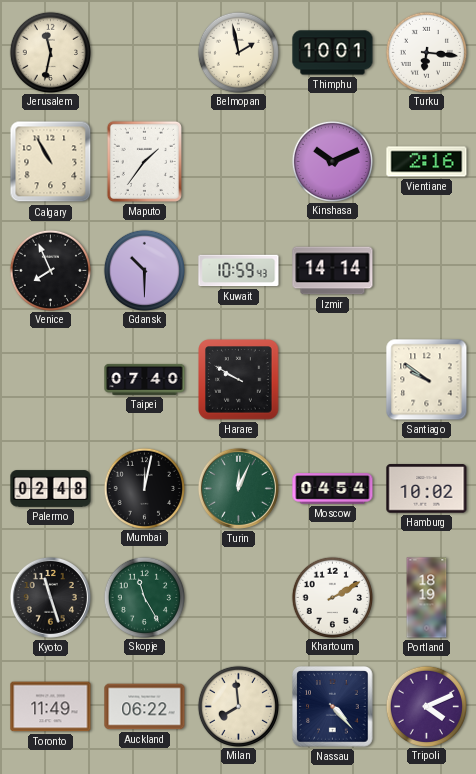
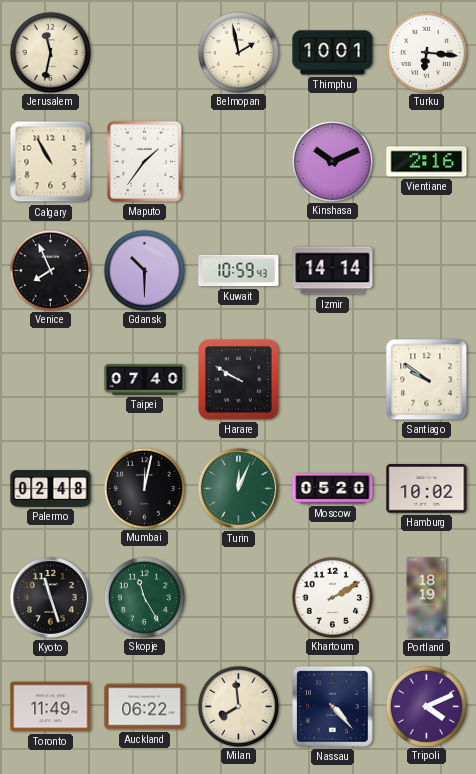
Moscow: 04:54 -> 05:20 (333, 489)
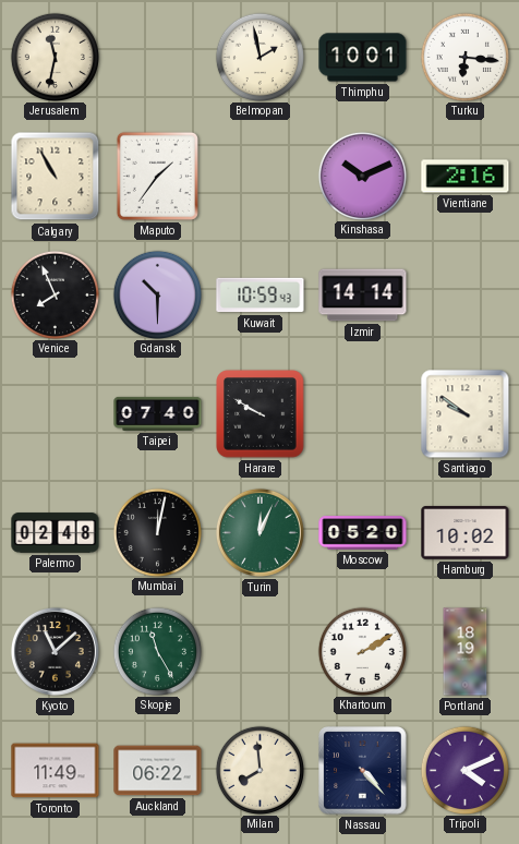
Kyoto: 11:27 -> 11:08 (55, 651)
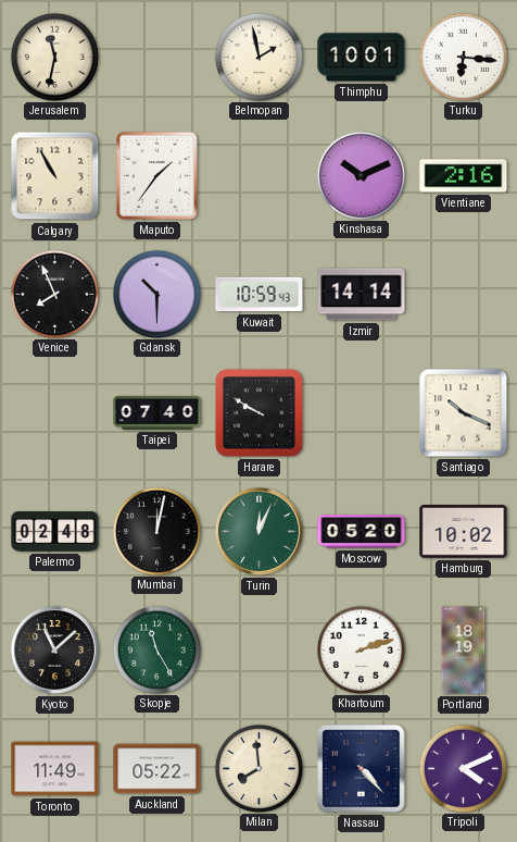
Santiago: 9:51 -> 10:19 (464, 413)
Khartoum: 2:10 -> 2:12 (361, 649)
Auckland: 06:22 -> 05:22 (157, 769)
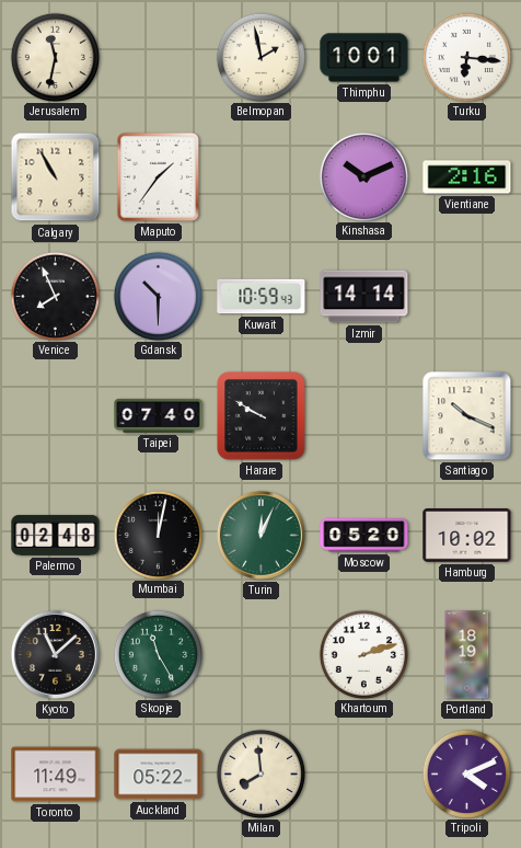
Nassau: 4:23 -> none (362, 769)
